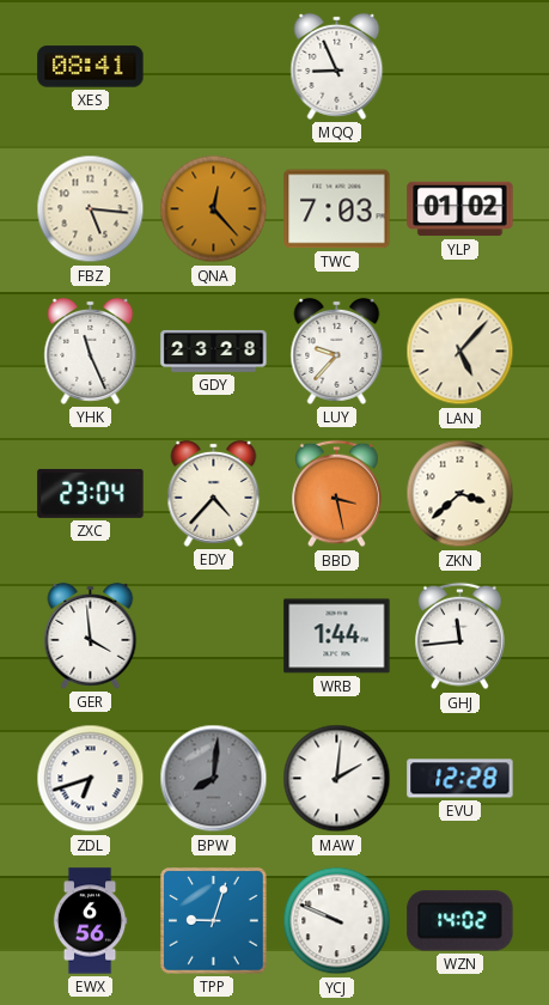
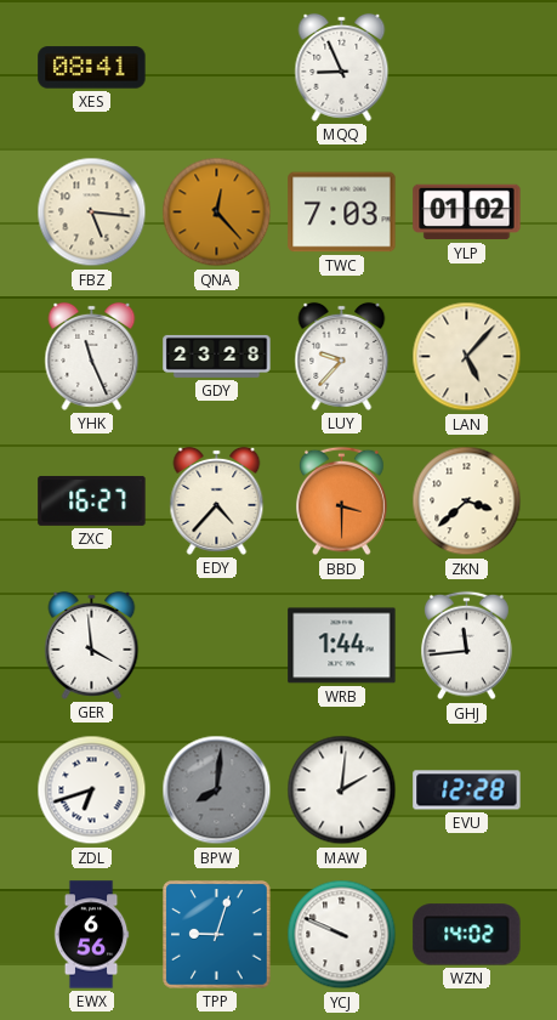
ZXC: 23:04 -> 16:27 (92, 500)
BBD: 3:28 -> 3:30 (342, 501)
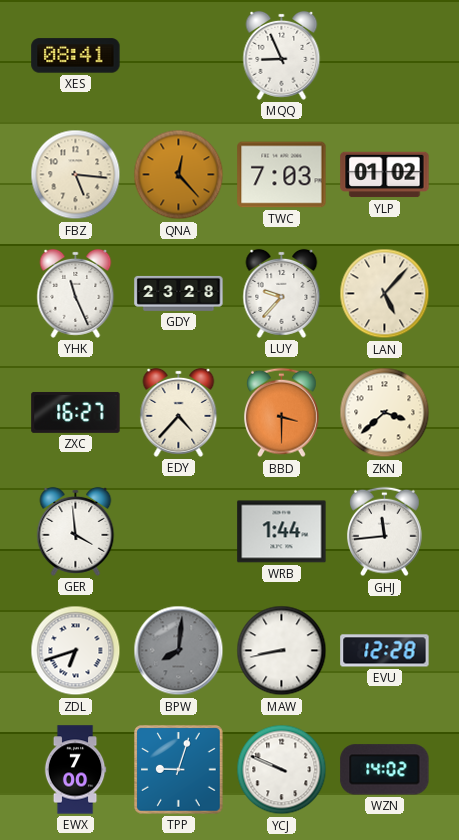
MAW: 2:01 -> 8:43 (282, 651)
EWX: 6:56 -> 7:00 (75, 770)
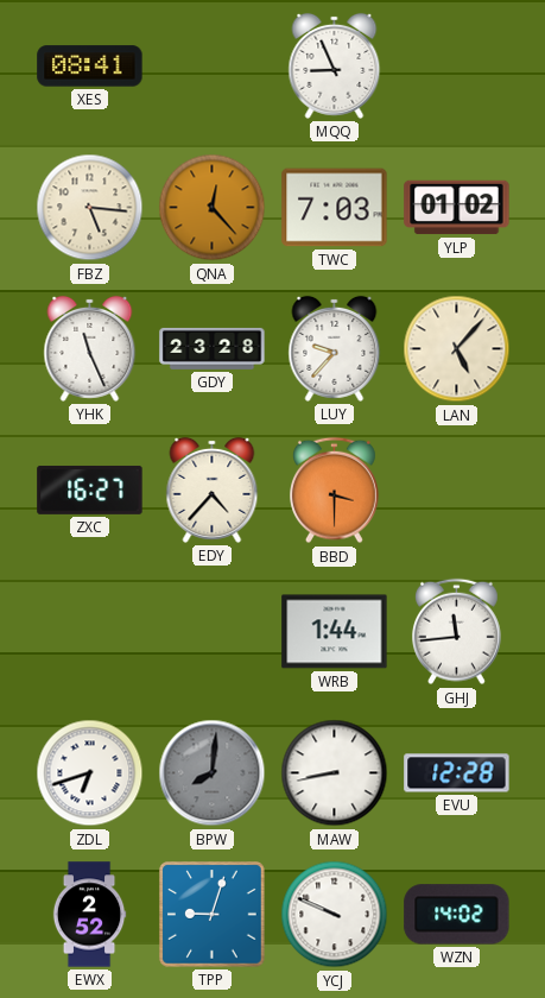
ZKN: 3:38 -> none (385, 413)
GER: 3:59 -> none (76, 531)
EWX: 7:00 -> 2:52 (89, 915)
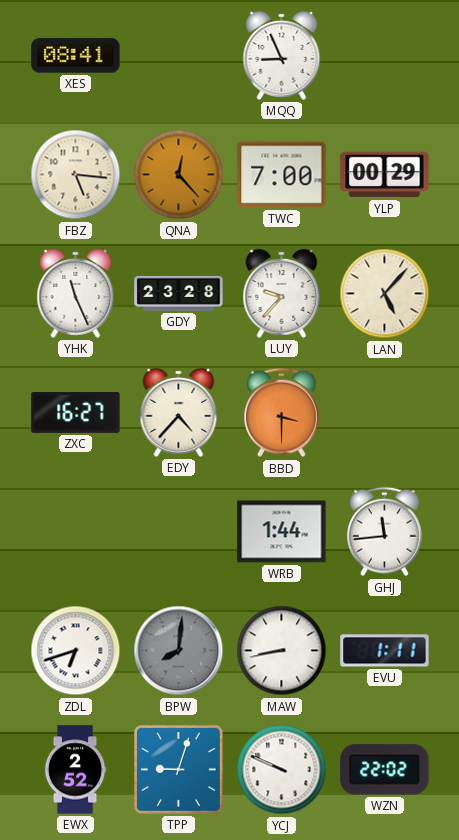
TWC: 7:03 -> 7:00 (282, 175)
YLP: 01:02 -> 00:29 (385, 175)
EVU: 12:28 -> 1:11 (385, 651)
WZN: 14:02 -> 22:02 (385, 770)
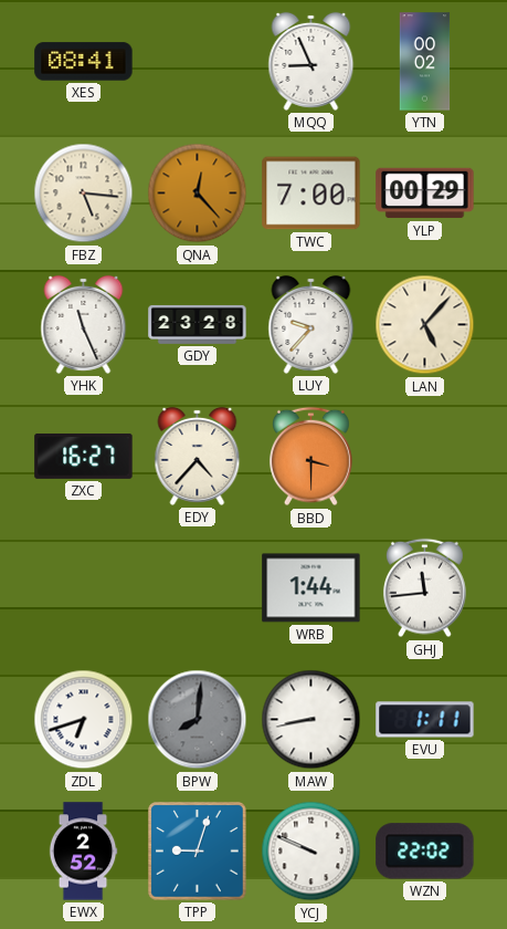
YTN: none -> 00:02 (425, 62)
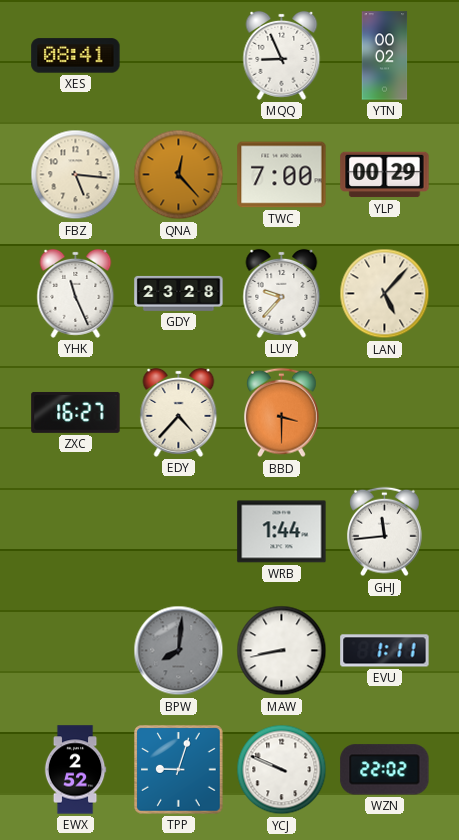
ZDL: 6:42 -> none (84, 720)
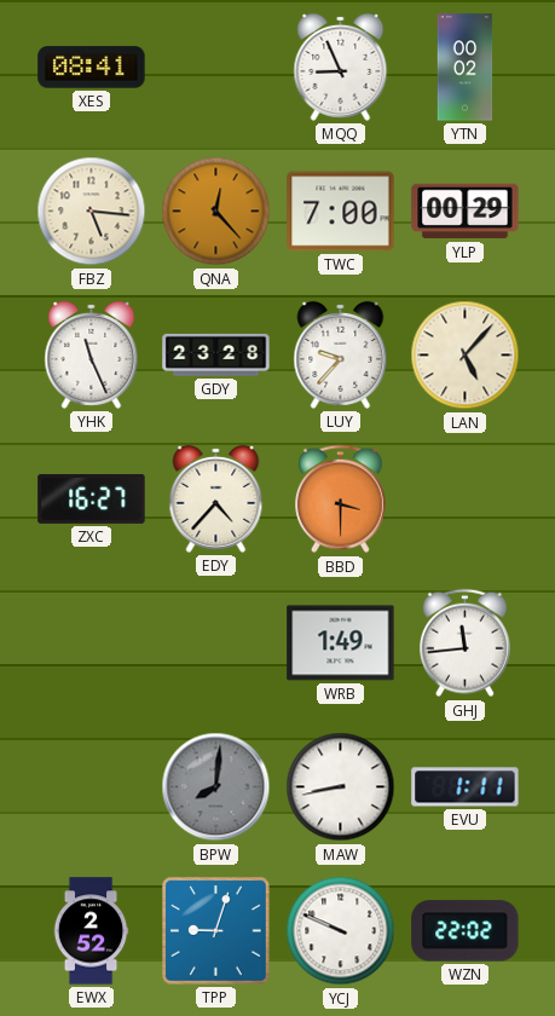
WRB: 1:44 -> 1:49 (341, 643)
